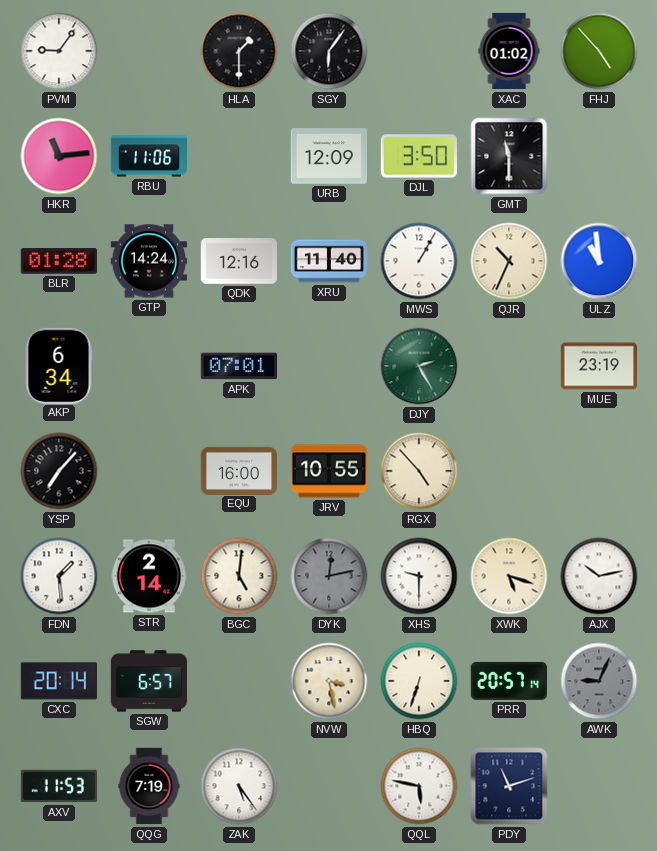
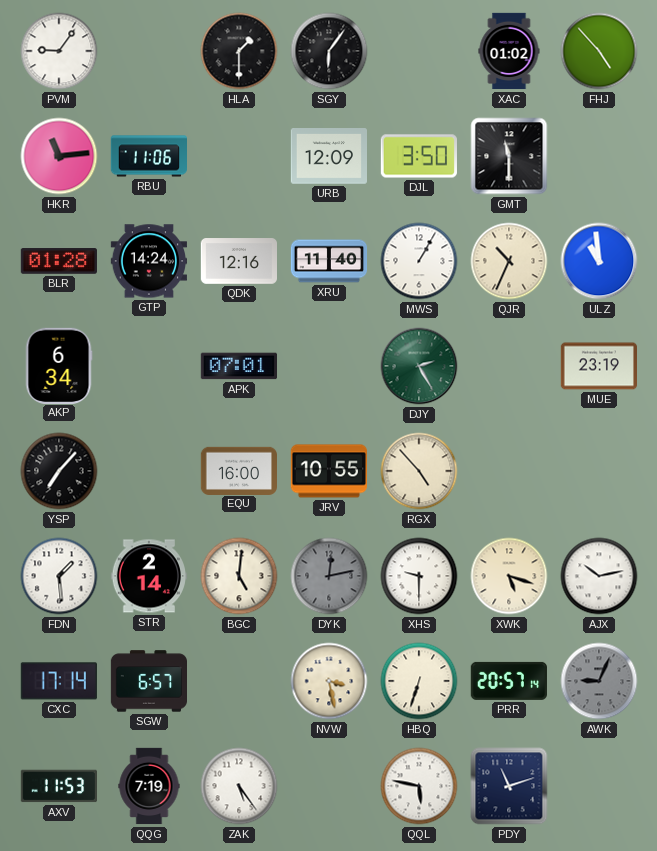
CXC: 20:14 -> 17:14 (59, 681)
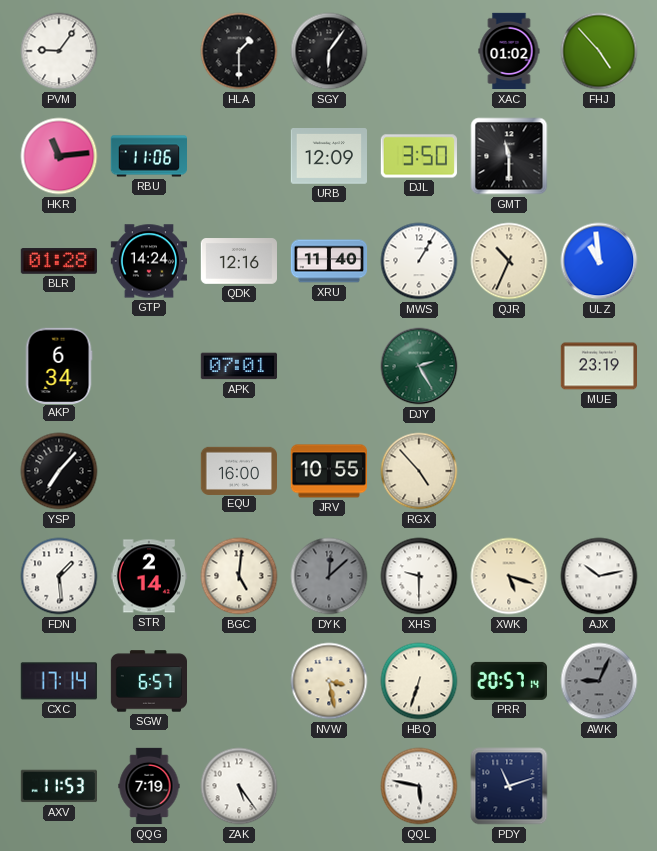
DYK: 12:13 -> 12:08 (329, 576)
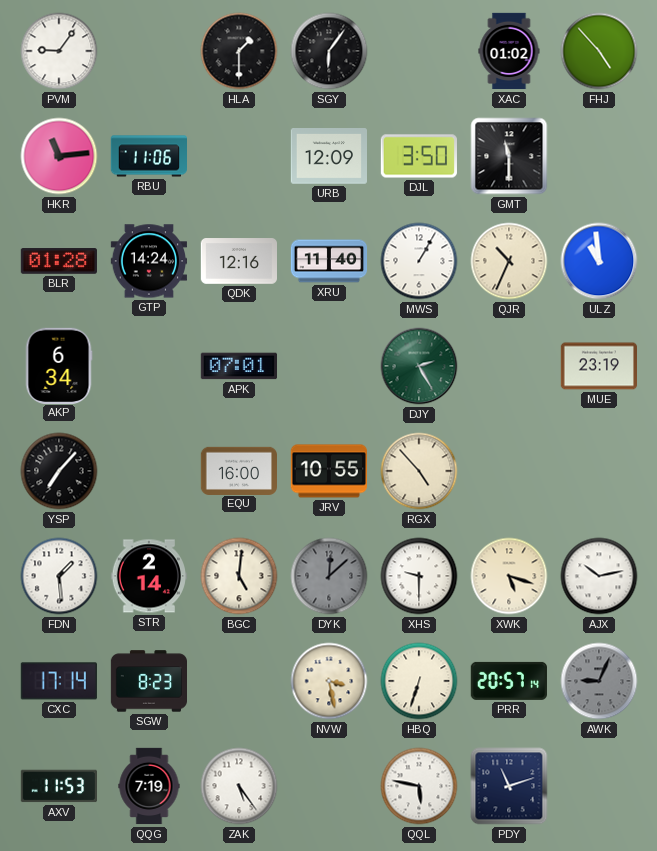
SGW: 6:57 -> 8:23 (149, 681)
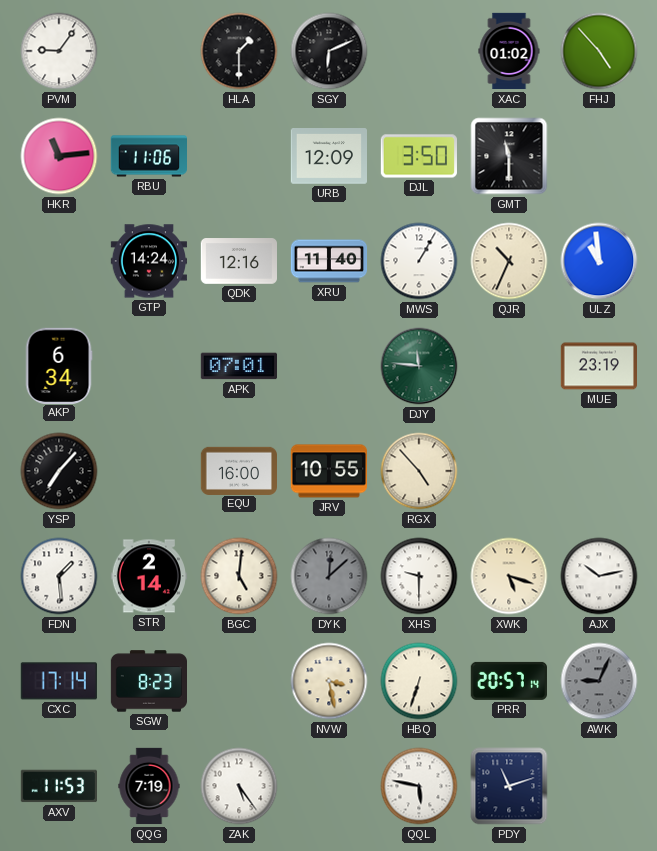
SGY: 6:06 -> 6:11 (329, 51)
BLR: 01:28 -> none (58, 261)
DJY: 2:25 -> 11:46 (419, 366)
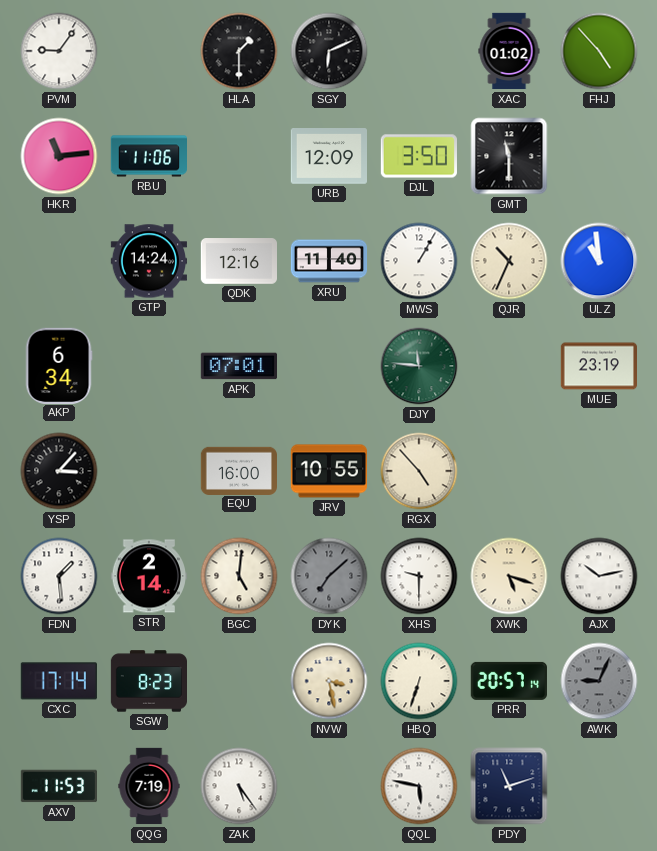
YSP: 7:07 -> 3:07 (59, 471)
DYK: 12:08 -> 7:08 (329, 576)
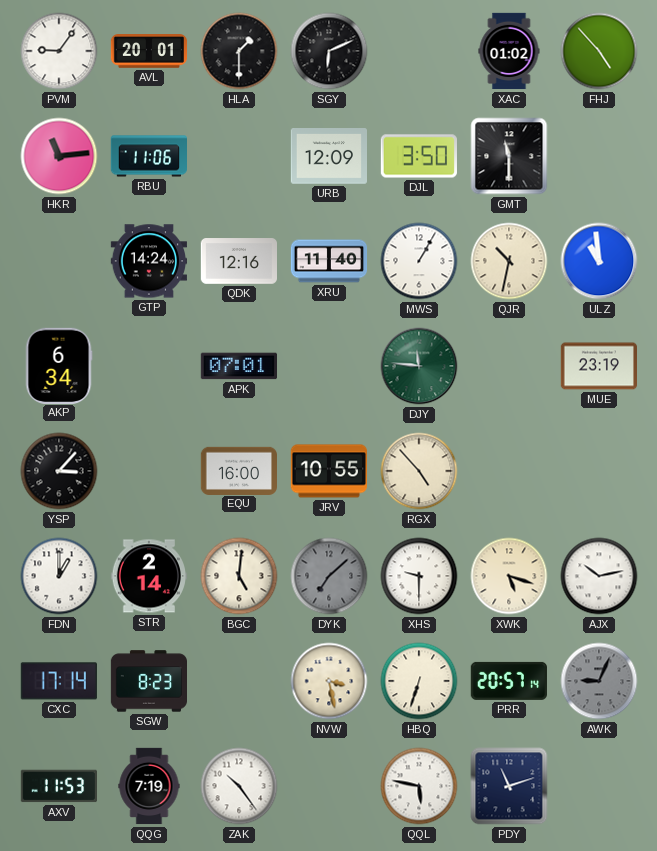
AVL: none -> 20:01 (149, 51)
QJR: 10:34 -> 10:32 (509, 261)
FDN: 1:29 -> 1:00 (59, 576)
ZAK: 5:24 -> 10:24 (239, 786)
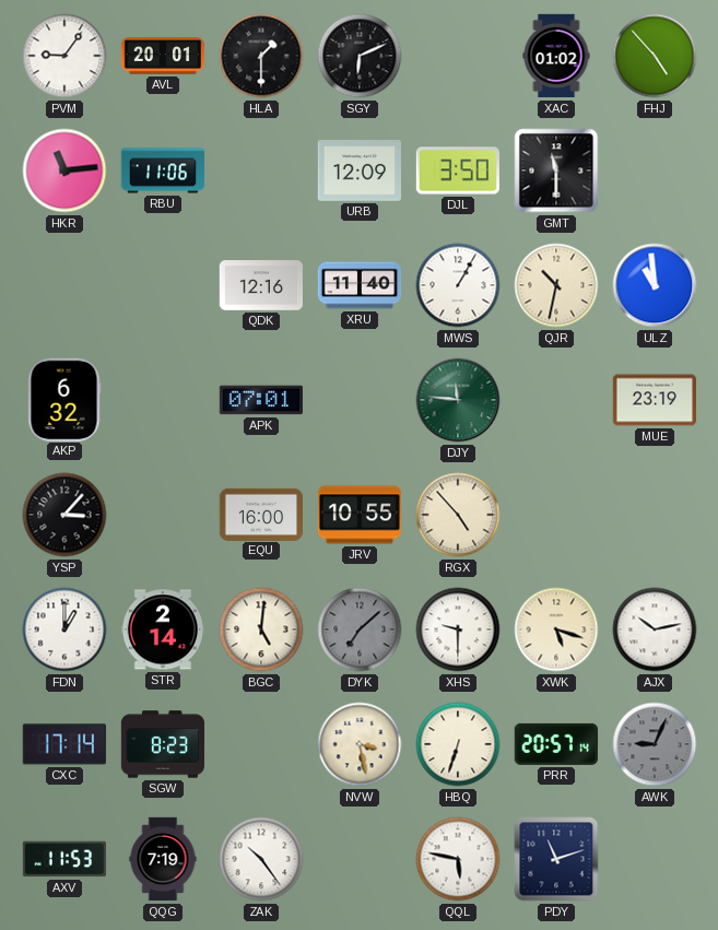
GTP: 14:24 -> none (148, 261)
AKP: 6:34 -> 6:32 (64, 399)
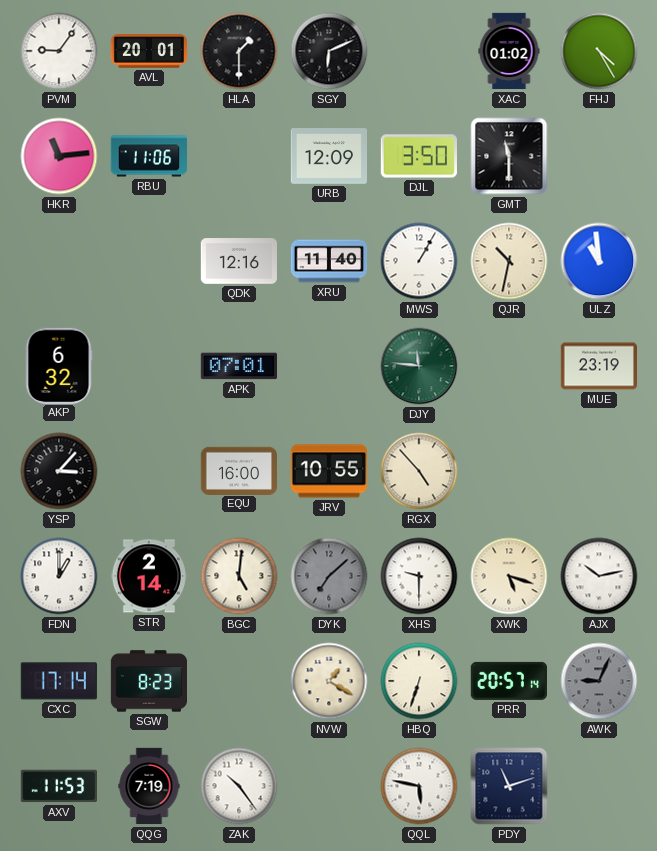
FHJ: 4:53 -> 4:25 (599, 51)
NVW: 3:28 -> 1:20 (329, 681)
